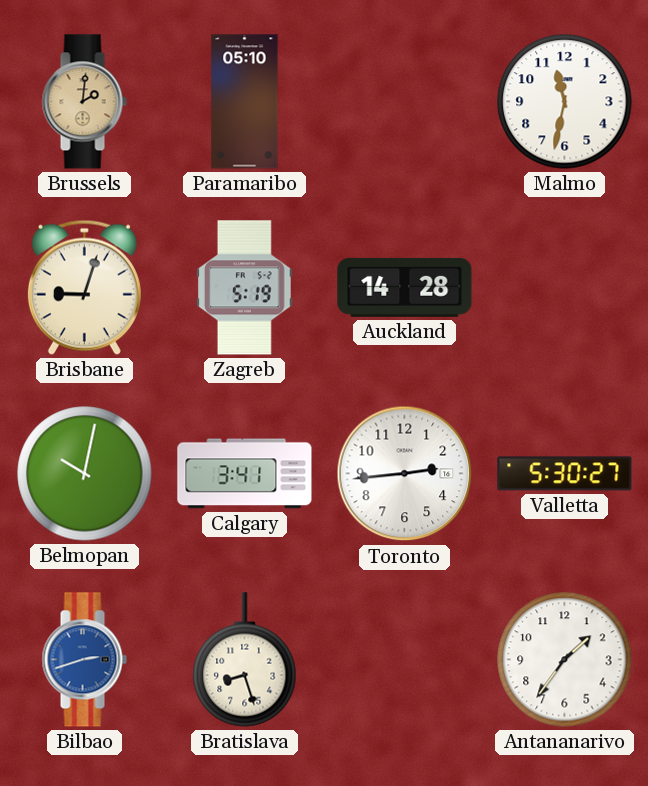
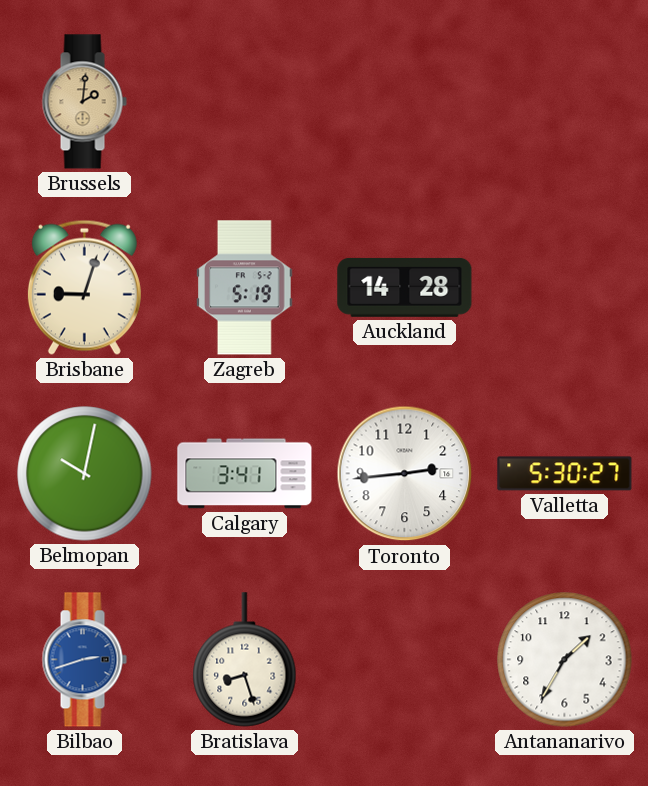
Paramaribo: 05:10 -> none (245, 102)
Malmo: 11:32 -> none (565, 102)
Antananarivo: 1:36 -> 1:35 (565, 660)
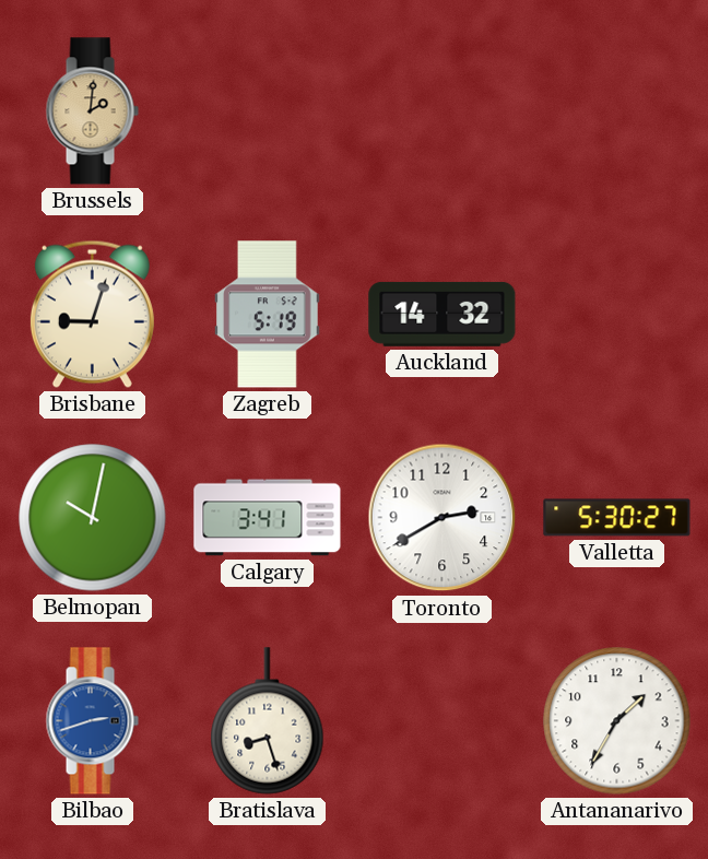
Auckland: 14:28 -> 14:32 (442, 314)
Toronto: 2:44 -> 2:40 (442, 518)
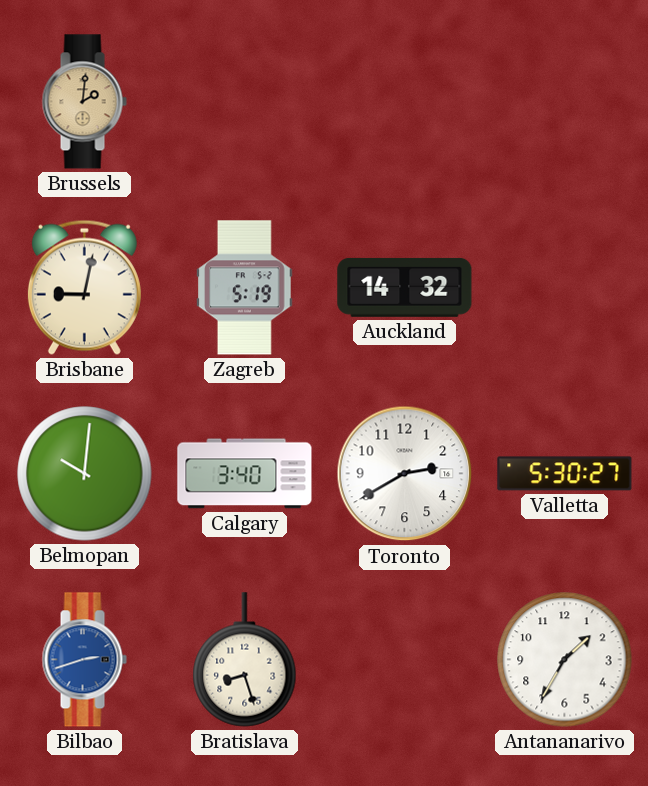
Brisbane: 9:03 -> 9:02 (84, 287)
Belmopan: 10:02 -> 10:01 (85, 474)
Calgary: 3:41 -> 3:40 (245, 474)
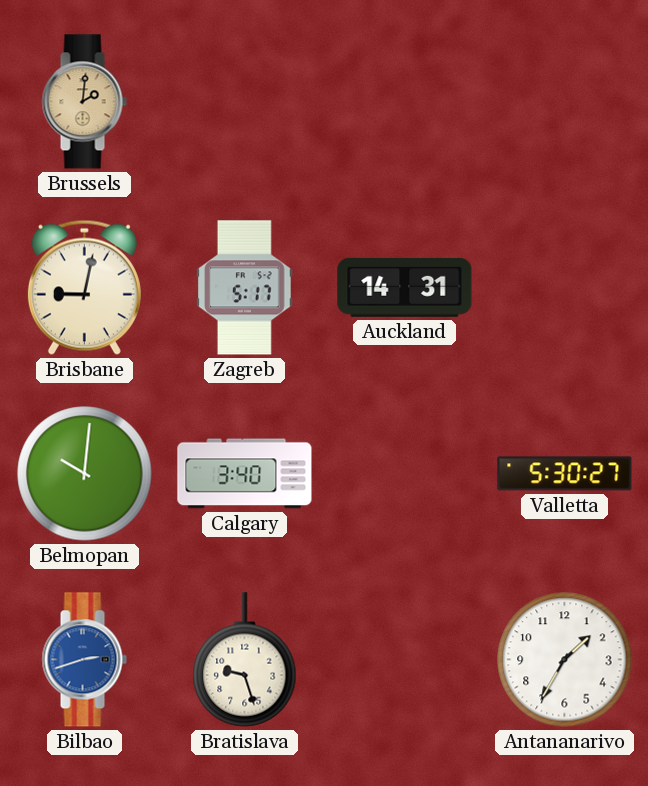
Zagreb: 5:19 -> 5:17 (245, 288)
Auckland: 14:32 -> 14:31 (405, 287)
Toronto: 2:40 -> none (405, 474)
Bratislava: 8:27 -> 9:27 (245, 660)
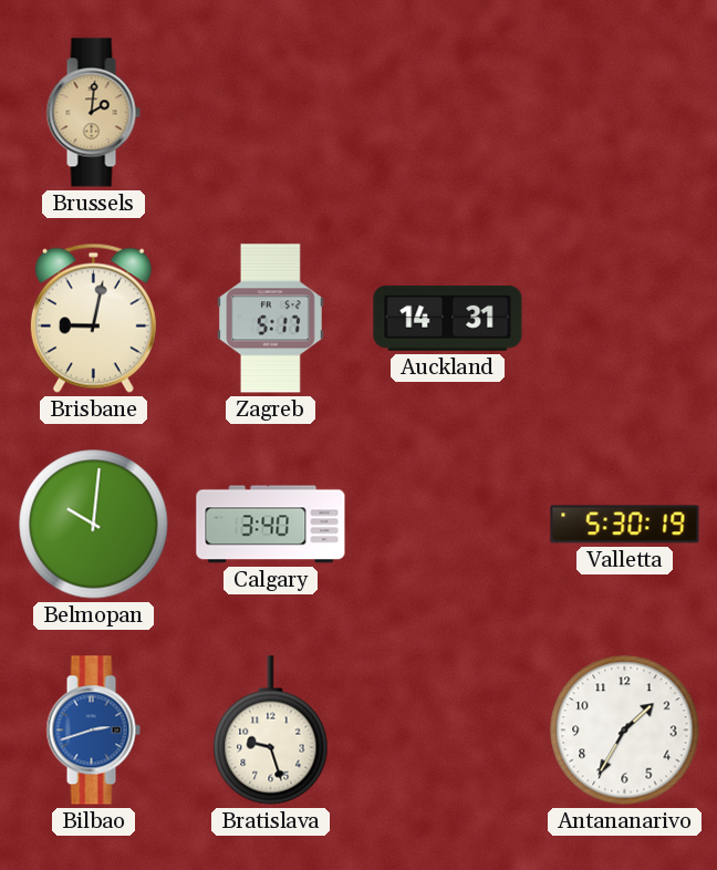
Valletta: 5:30:27 -> 5:30:19 (625, 525)
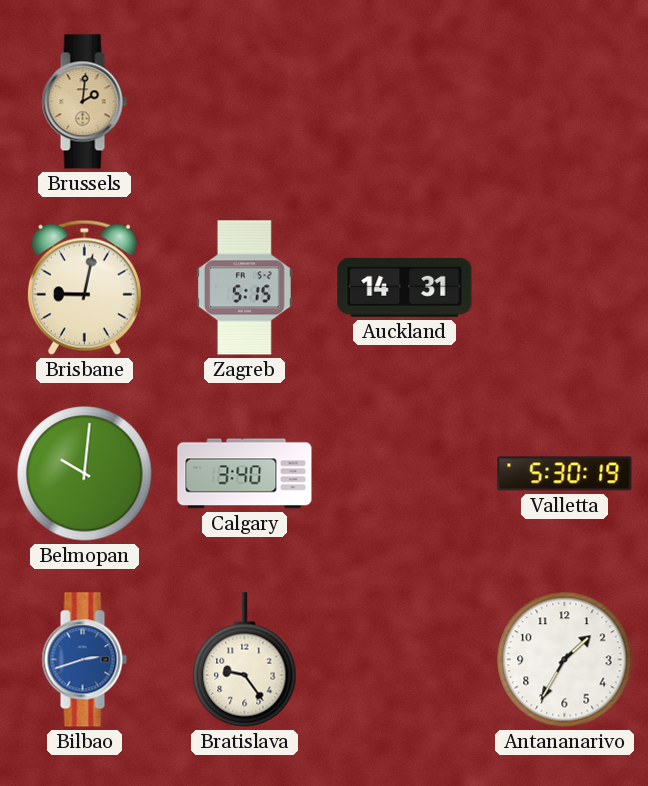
Zagreb: 5:17 -> 5:15 (245, 288)
Bratislava: 9:27 -> 9:24 (245, 660)
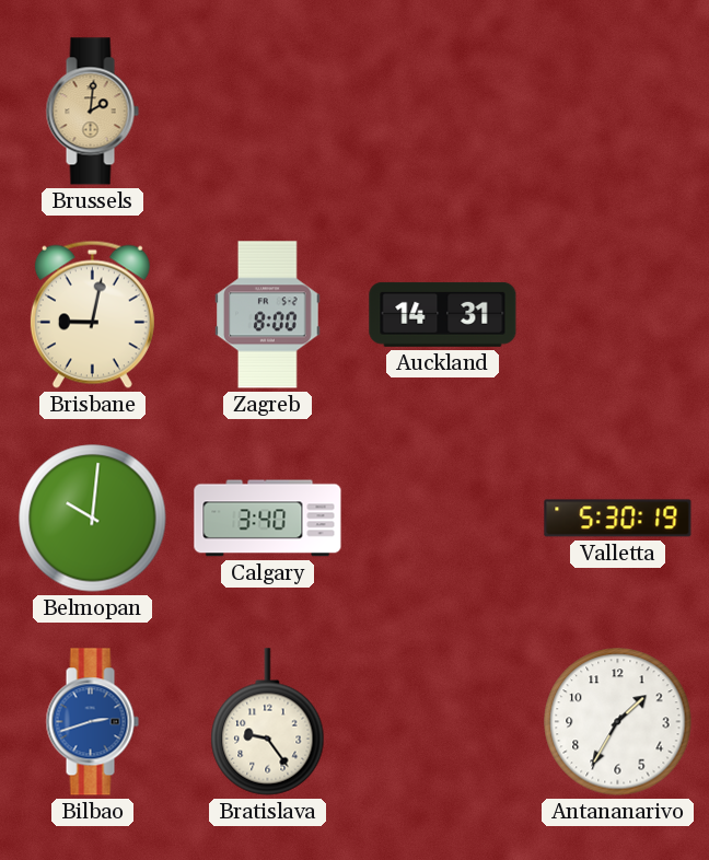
Zagreb: 5:15 -> 8:00 (268, 315)
